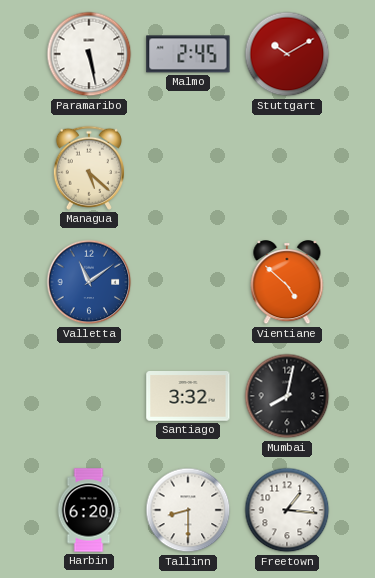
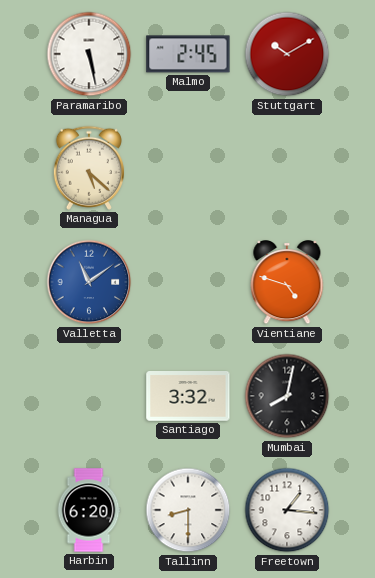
Vientiane: 4:52 -> 4:48 (287, 283)
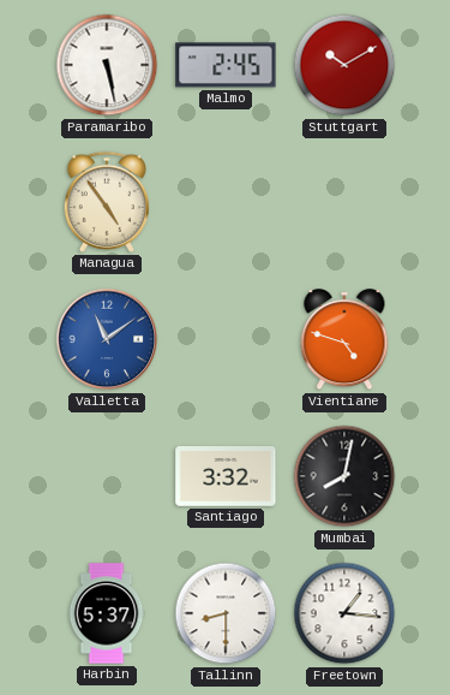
Managua: 5:22 -> 4:54 (107, 202)
Harbin: 6:20 -> 5:37 (107, 613)
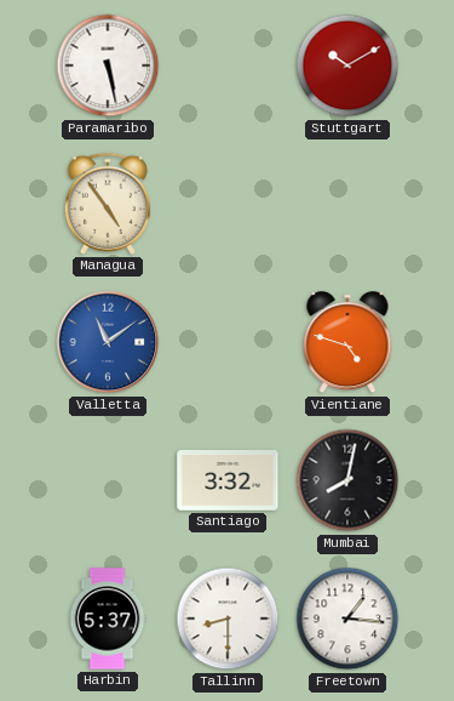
Malmo: 2:45 -> none (226, 65)
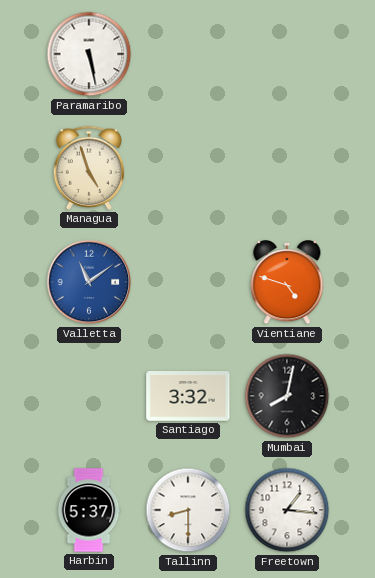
Stuttgart: 10:10 -> none (347, 65)
Managua: 4:54 -> 4:57 (89, 168)
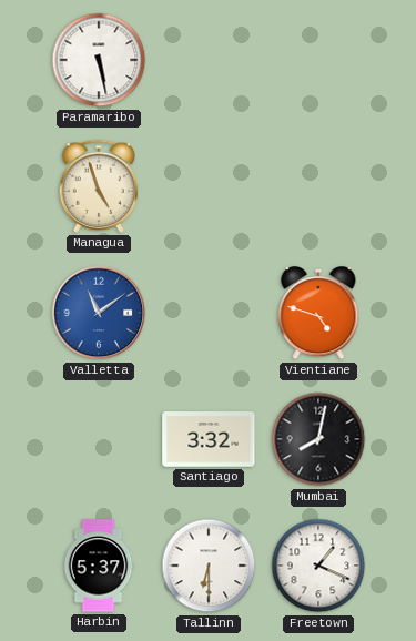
Tallinn: 8:30 -> 6:30 (209, 566)
Freetown: 1:16 -> 1:19 (318, 566)
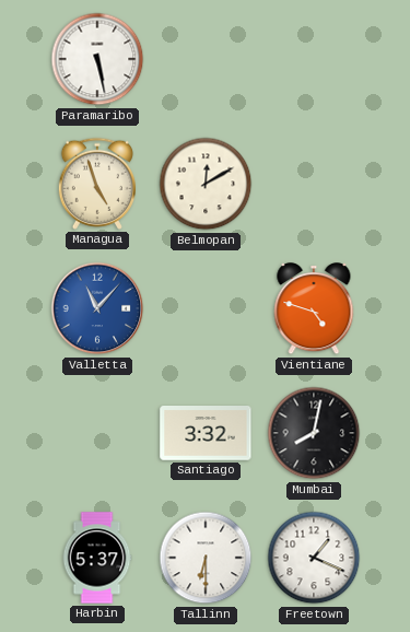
Belmopan: none -> 12:10 (206, 184)
Valletta: 11:09 -> 11:07 (97, 308)
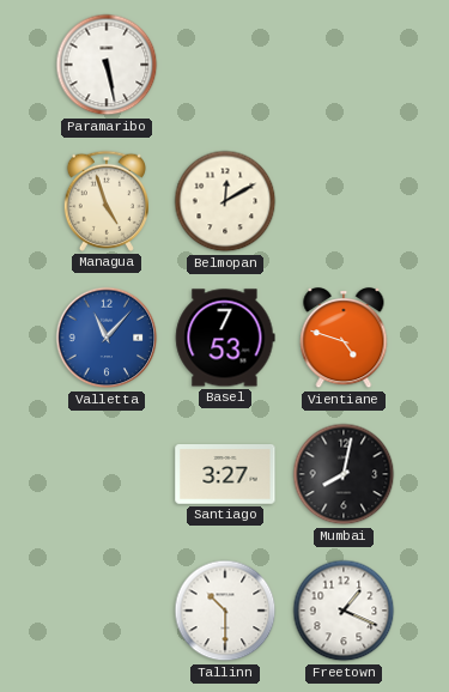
Basel: none -> 7:53 (225, 338)
Santiago: 3:32 -> 3:27 (225, 475)
Harbin: 5:37 -> none (97, 558)
Tallinn: 6:30 -> 10:30 (225, 611)
